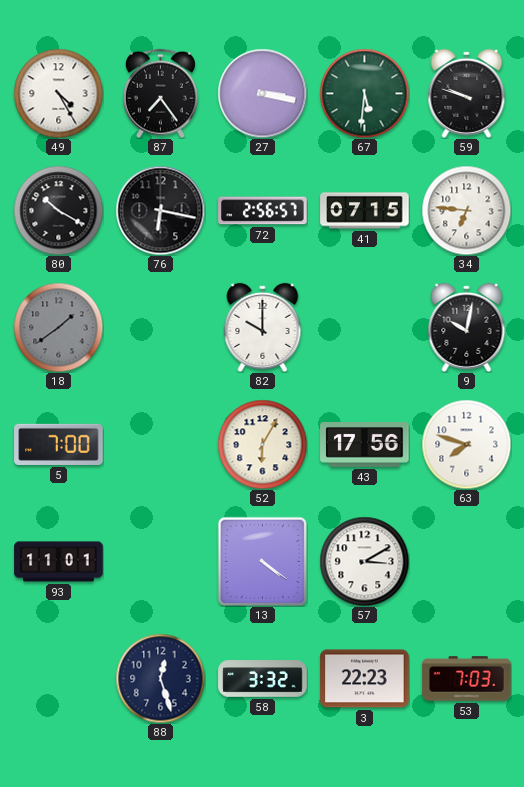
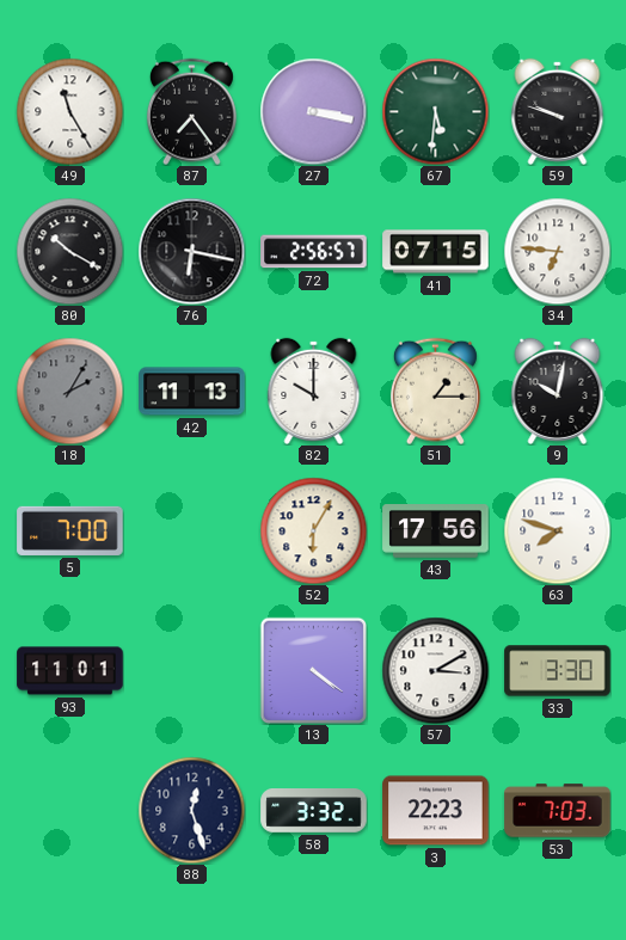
49: 4:25 -> 11:25 (69, 111)
18: 1:39 -> 2:05 (69, 391)
42: none -> 11:13 (192, 392)
51: none -> 1:15 (435, 391)
33: none -> 3:30 (558, 671)
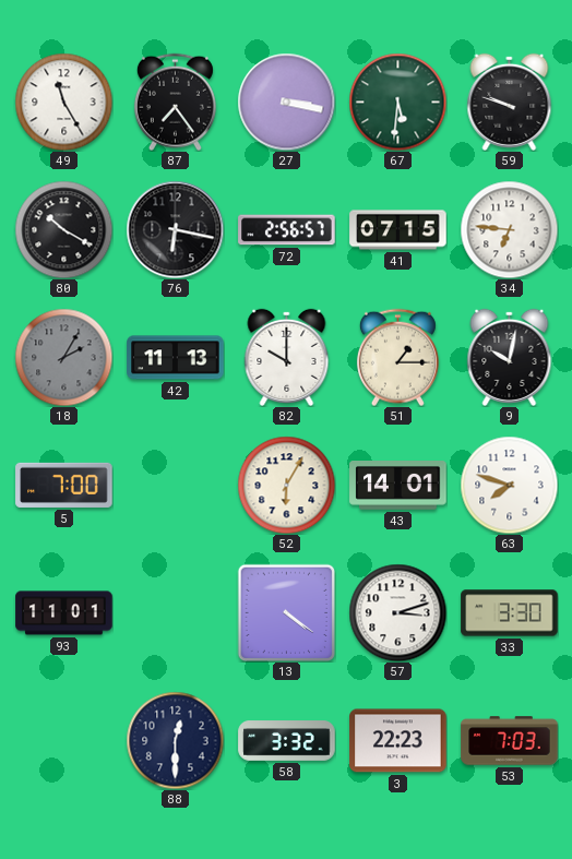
43: 17:56 -> 14:01 (398, 486)
57: 3:10 -> 3:12 (397, 612)
88: 12:27 -> 12:30 (175, 740)
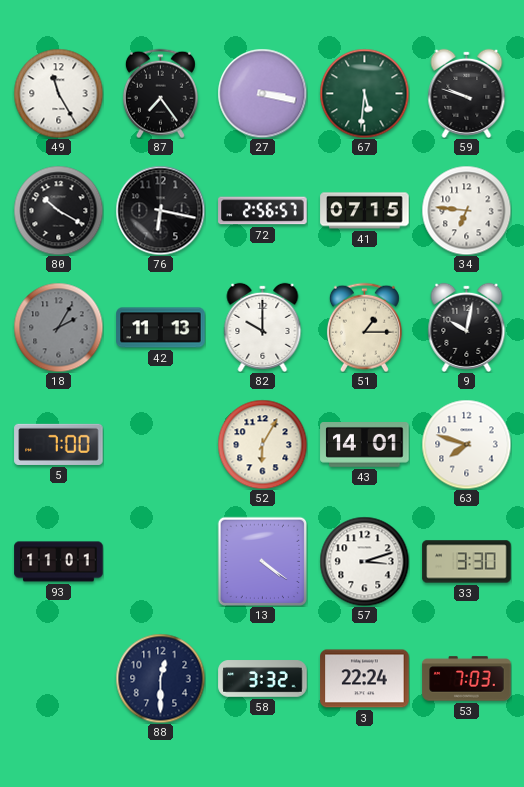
3: 22:23 -> 22:24 (365, 679)
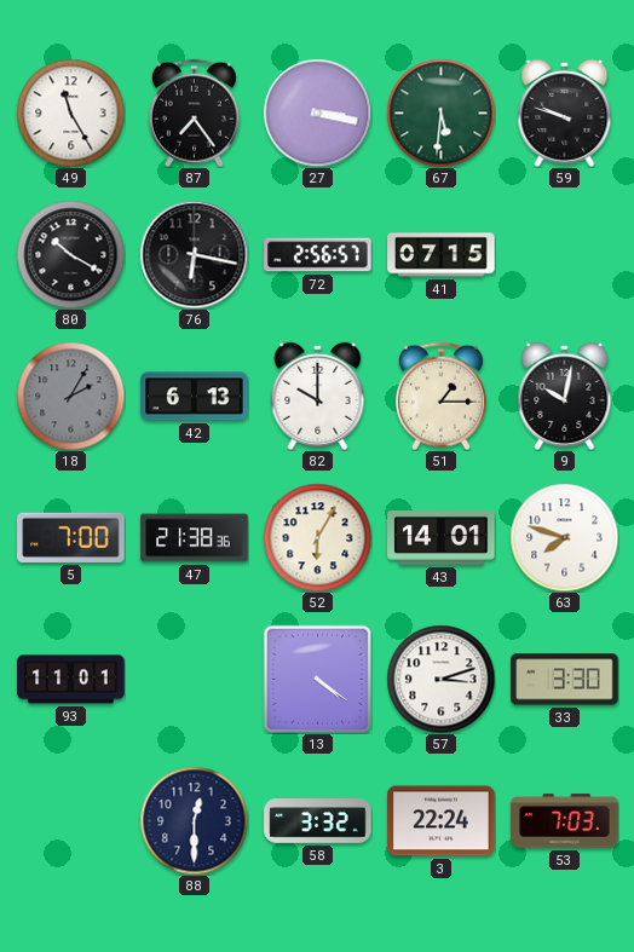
34: 6:46 -> none (466, 210)
42: 11:13 -> 6:13 (195, 397)
47: none -> 21:38 (195, 538)
